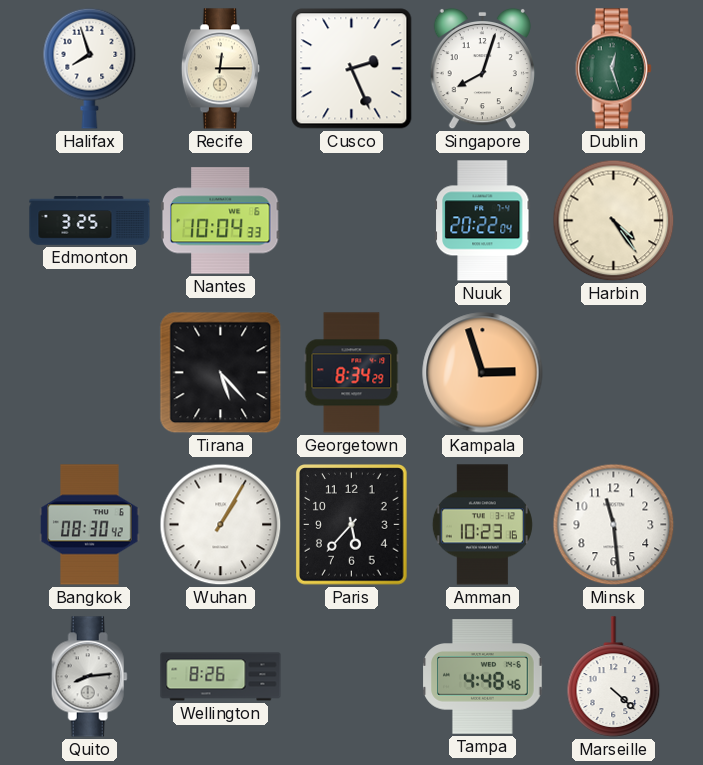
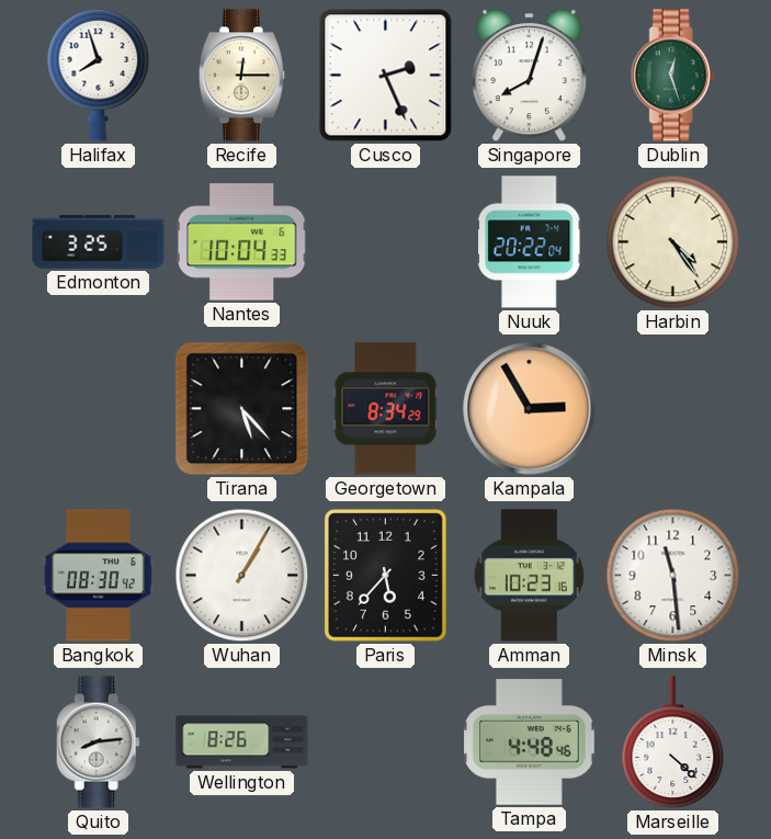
Kampala: 2:57 -> 2:55 (530, 409)
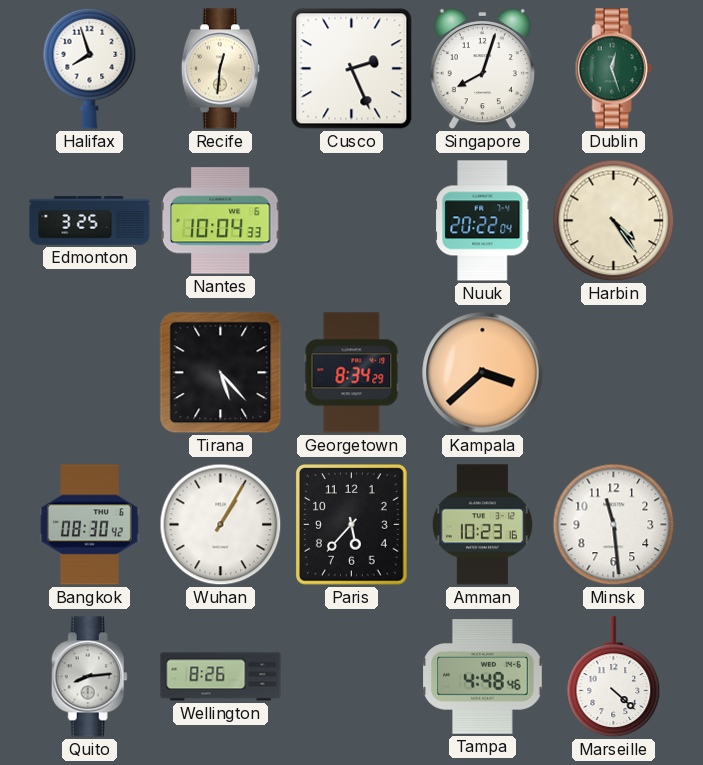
Recife: 12:15 -> 12:31 (220, 69)
Kampala: 2:55 -> 3:38 (483, 373)
